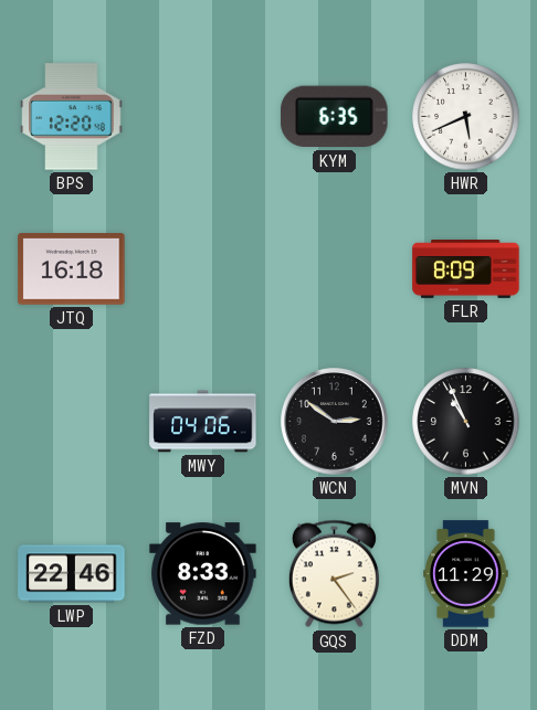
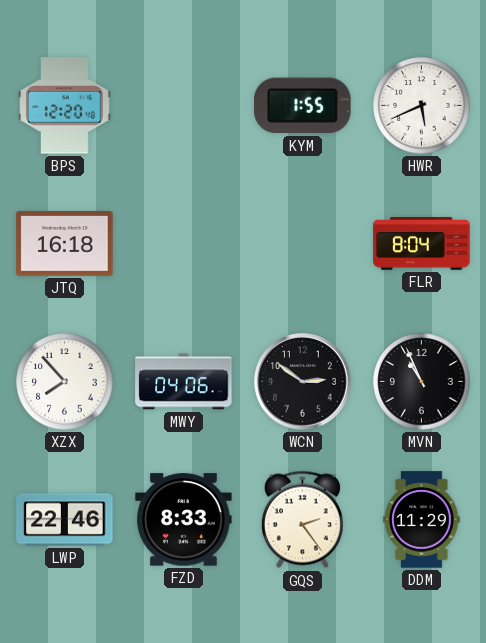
KYM: 6:35 -> 1:55 (303, 106)
FLR: 8:09 -> 8:04 (422, 244)
XZX: none -> 7:53 (65, 382)
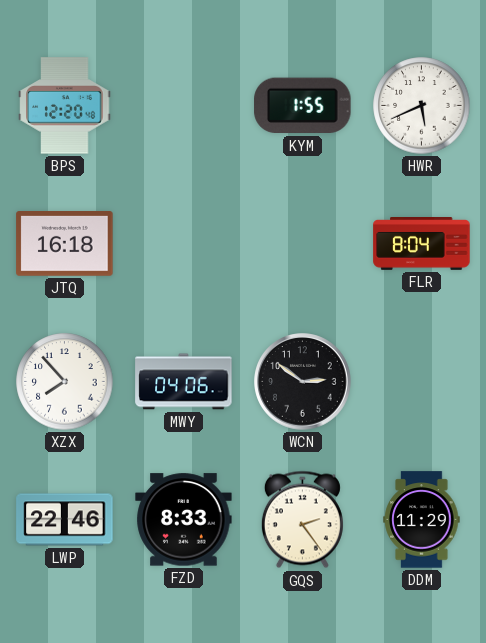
MVN: 10:56 -> none (422, 382)
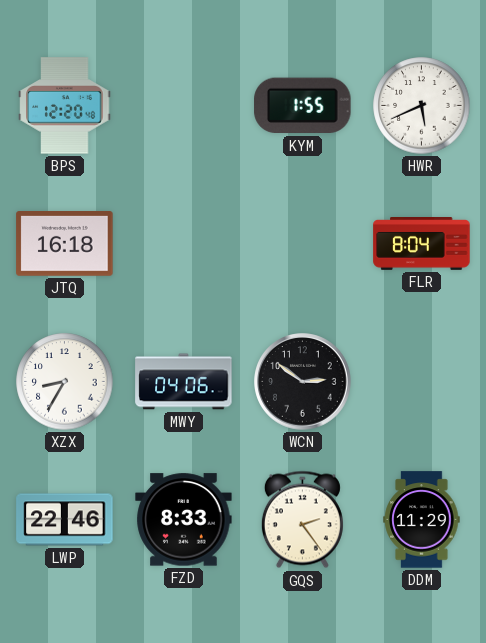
XZX: 7:53 -> 8:35 (65, 382)
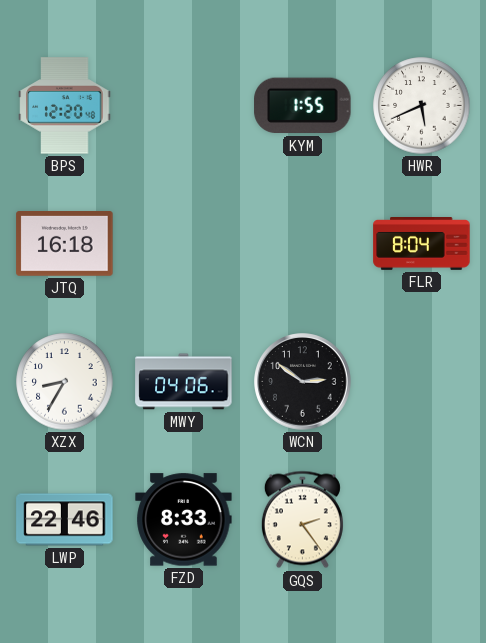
DDM: 11:29 -> none (422, 520)
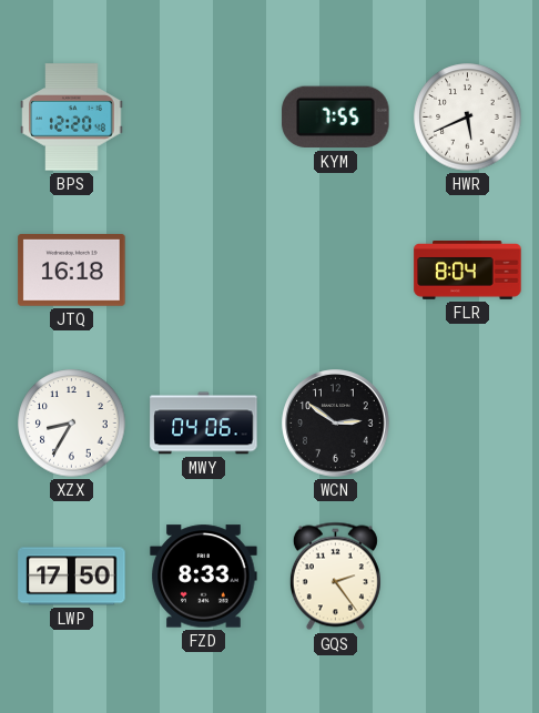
KYM: 1:55 -> 7:55 (336, 118)
LWP: 22:46 -> 17:50 (72, 577)
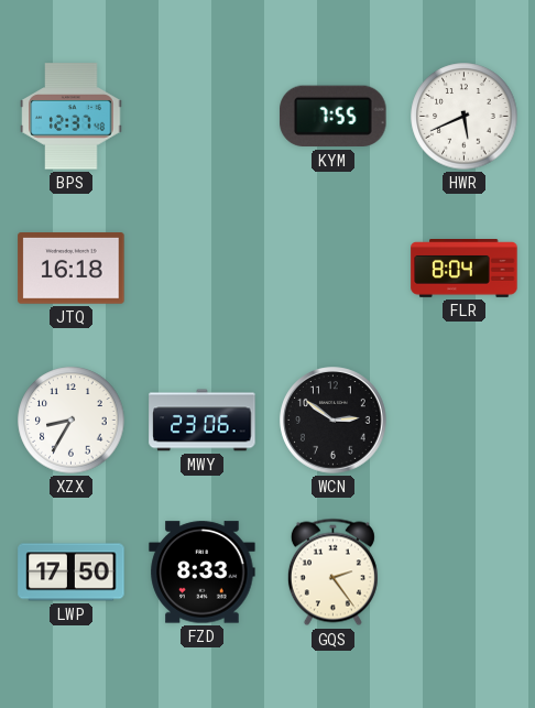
BPS: 12:20 -> 12:37 (72, 117)
MWY: 04:06 -> 23:06 (203, 421)
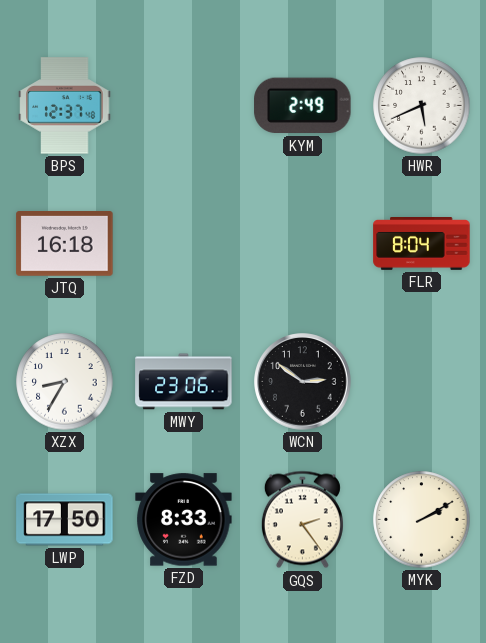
KYM: 7:55 -> 2:49 (303, 106)
MYK: none -> 2:10 (422, 520)
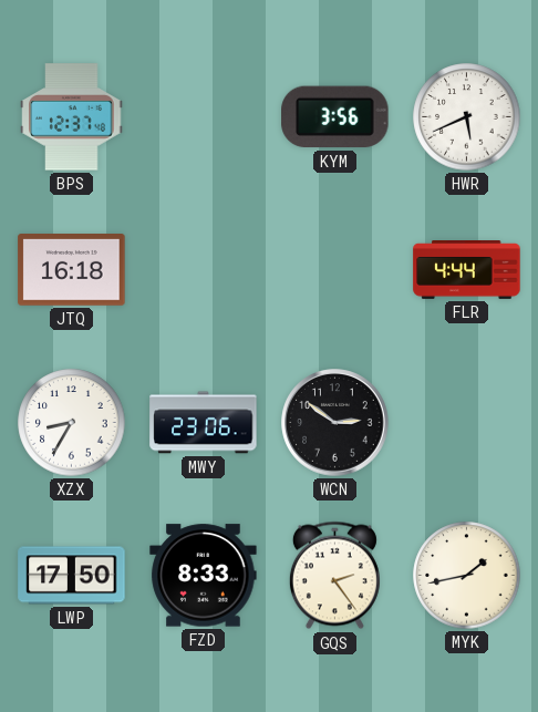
KYM: 2:49 -> 3:56 (335, 117)
FLR: 8:04 -> 4:44 (467, 270)
MYK: 2:10 -> 1:43 (467, 576)
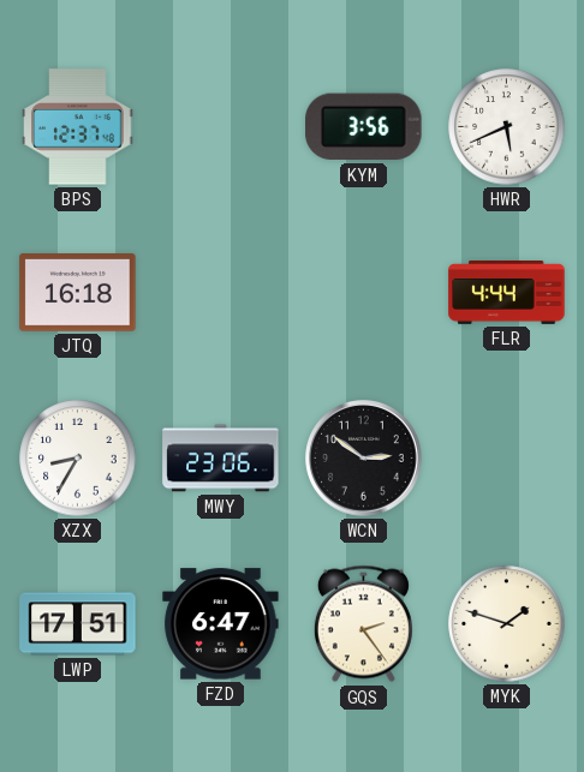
LWP: 17:50 -> 17:51 (78, 624)
FZD: 8:33 -> 6:47 (221, 624)
MYK: 1:43 -> 1:48 (507, 624)
